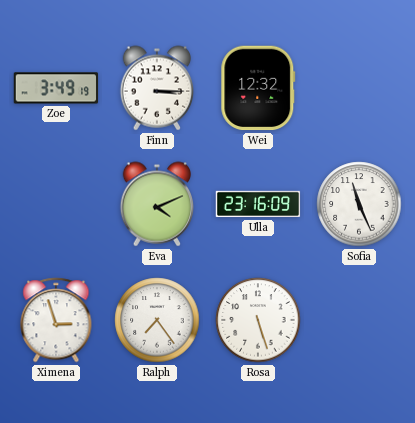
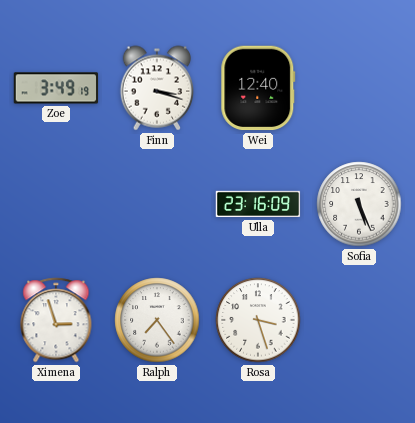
Finn: 3:15 -> 3:18 (157, 88)
Wei: 12:32 -> 12:40 (258, 88)
Eva: 4:11 -> none (157, 204)
Sofia: 11:26 -> 5:26 (359, 204)
Rosa: 5:27 -> 3:27 (258, 320)
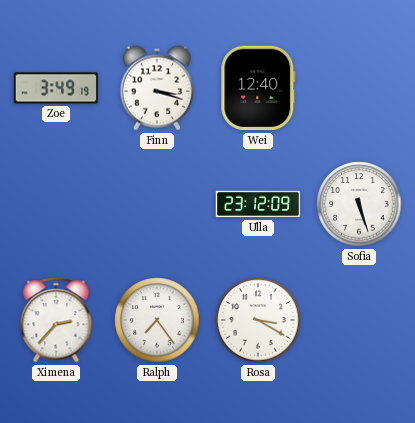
Ulla: 23:16 -> 23:12 (258, 204)
Sofia: 5:26 -> 5:27 (359, 204)
Ximena: 2:57 -> 2:37 (56, 320)
Rosa: 3:27 -> 3:20 (258, 320)
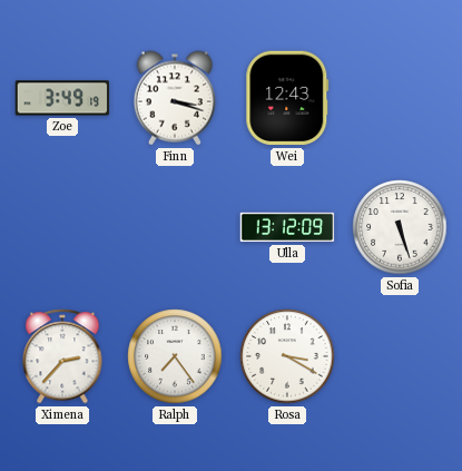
Wei: 12:40 -> 12:43 (287, 98)
Ulla: 23:12 -> 13:12 (287, 227)
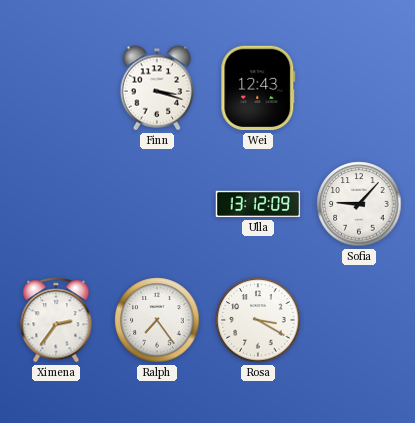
Zoe: 3:49 -> none (62, 98)
Sofia: 5:27 -> 9:07 (359, 204)
Ximena: 2:37 -> 2:36 (56, 320)
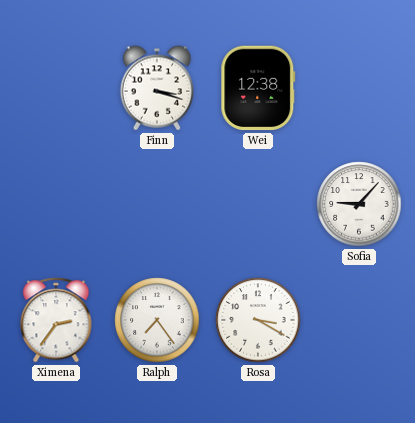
Wei: 12:43 -> 12:38 (258, 88)
Ulla: 13:12 -> none (258, 204)
